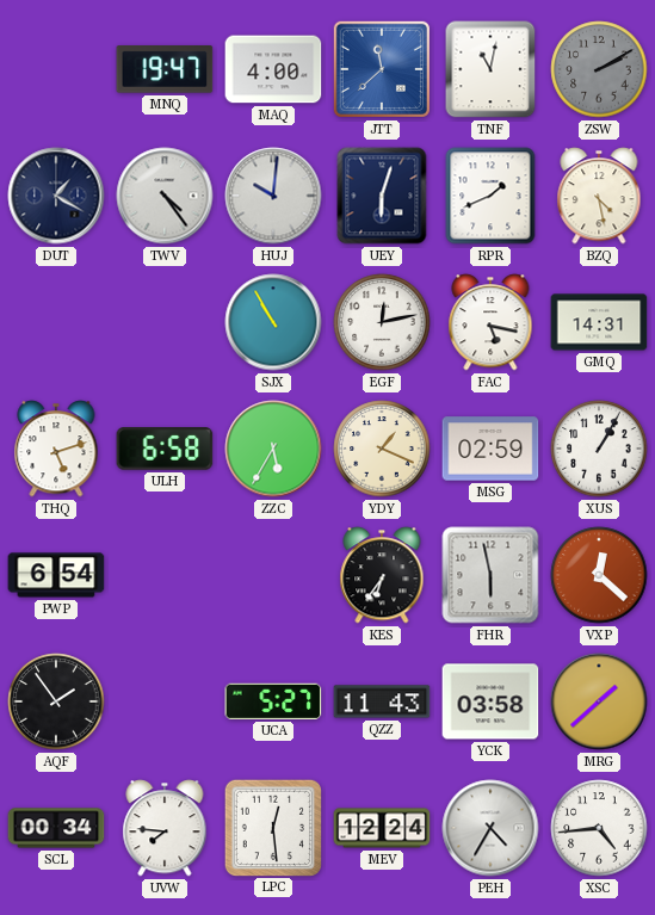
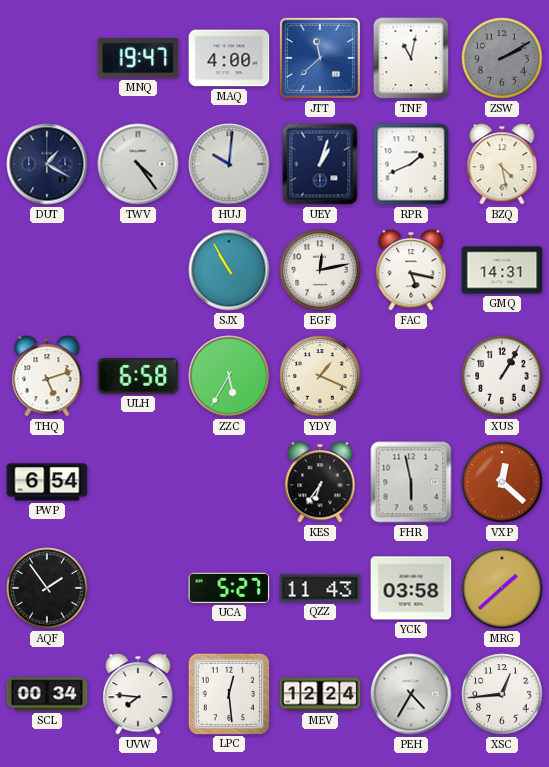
UEY: 6:03 -> 1:03 (320, 164)
MSG: 02:59 -> none (490, 449)
XSC: 4:44 -> 12:44 (502, 694)
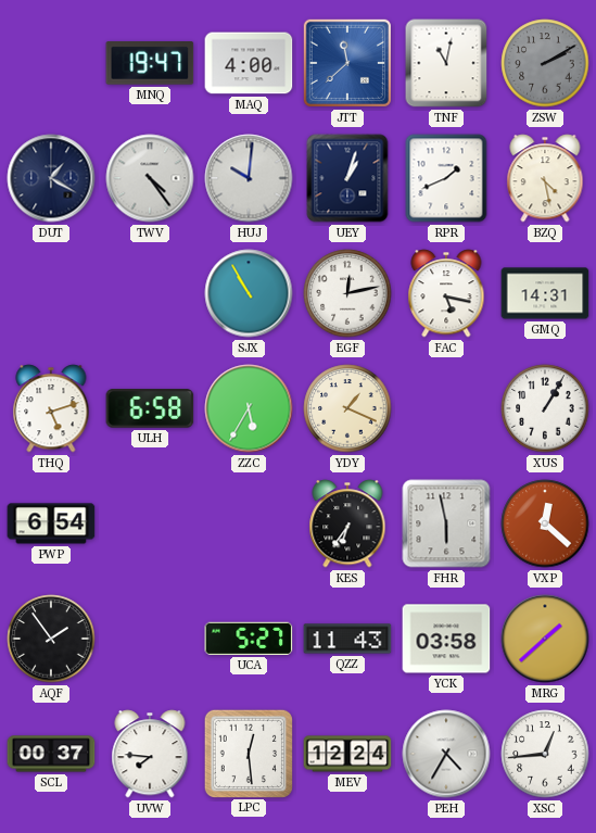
SCL: 00:34 -> 00:37 (51, 754)
